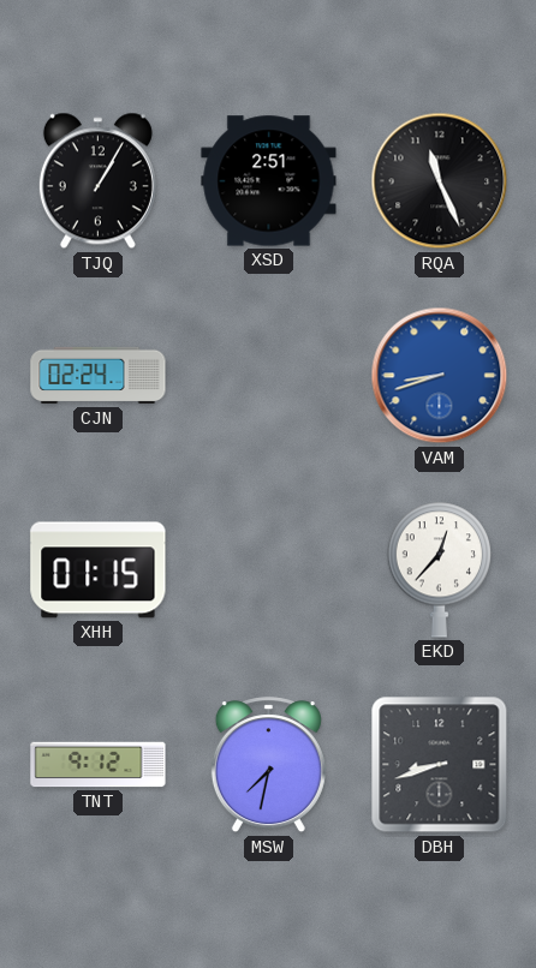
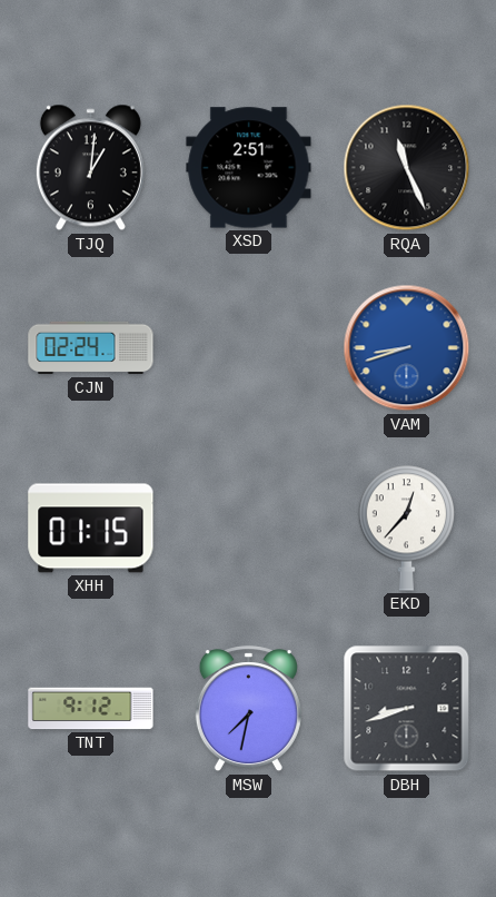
TJQ: 1:05 -> 1:01 (90, 168)
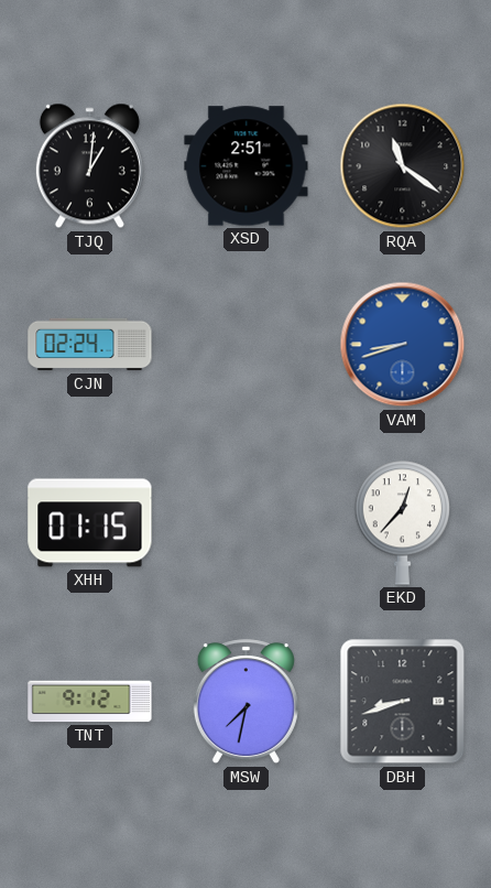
RQA: 11:26 -> 11:21 (403, 166)
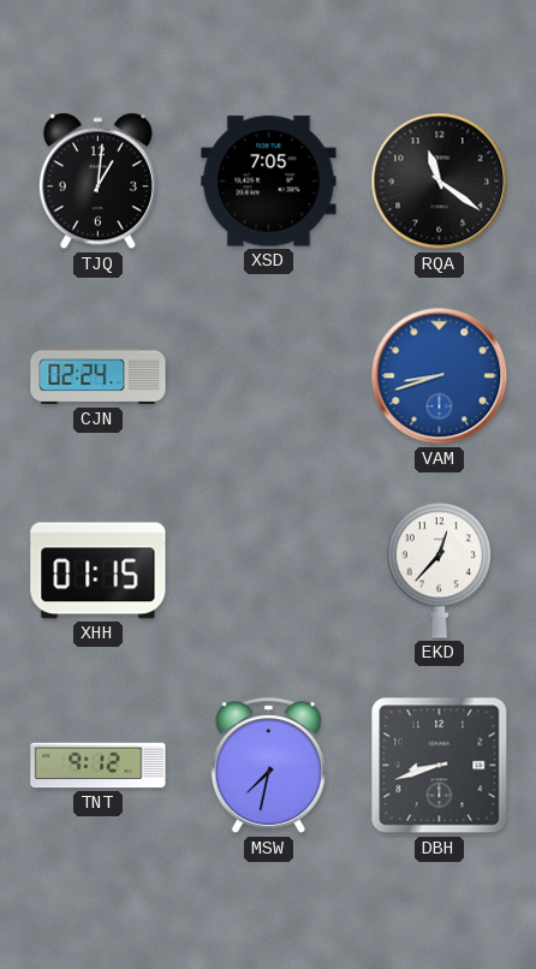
XSD: 2:51 -> 7:05 (269, 182)
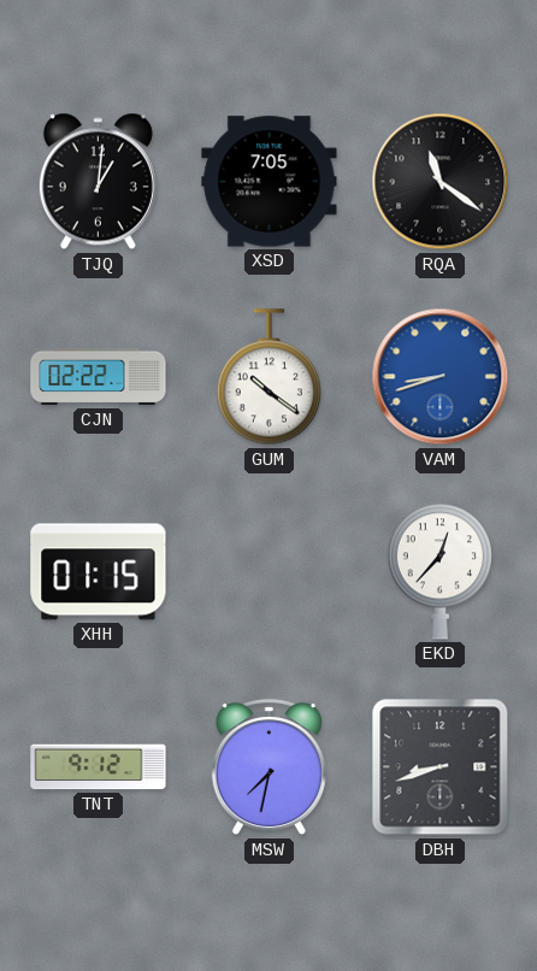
CJN: 02:24 -> 02:22 (99, 377)
GUM: none -> 10:21 (268, 377)
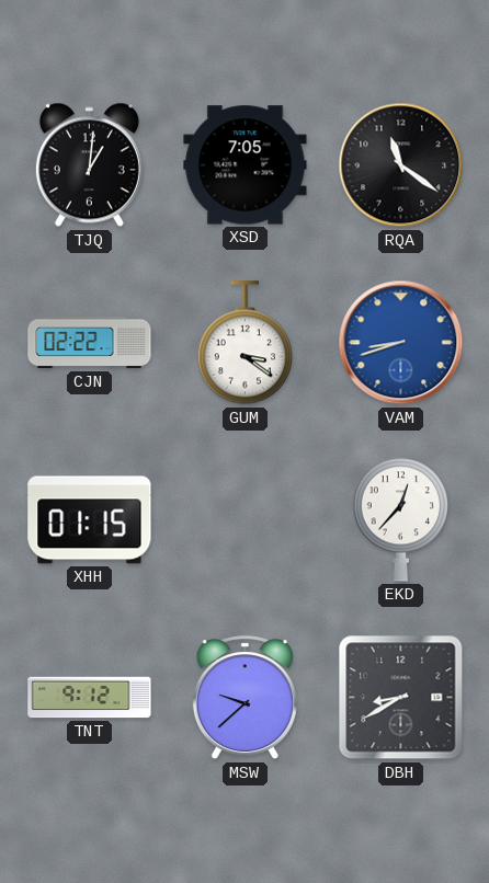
GUM: 10:21 -> 3:21 (244, 343)
MSW: 7:32 -> 9:38 (244, 698)
DBH: 8:42 -> 8:40 (401, 698)
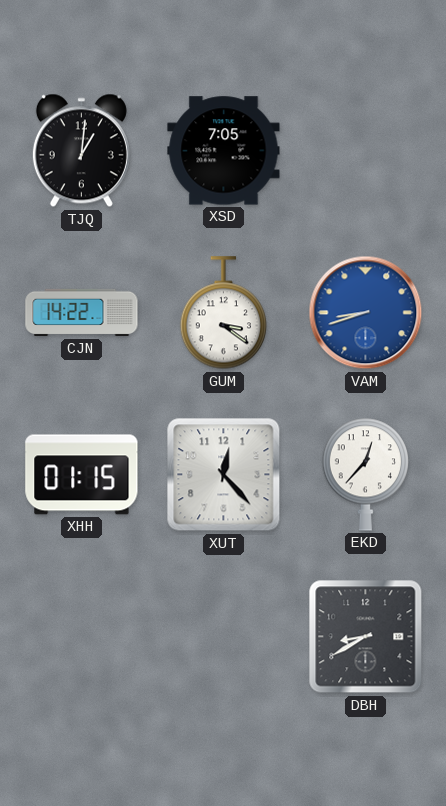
RQA: 11:21 -> none (401, 165)
CJN: 02:22 -> 14:22 (82, 313)
XUT: none -> 12:23 (224, 475)
TNT: 9:12 -> none (90, 698)
MSW: 9:38 -> none (244, 698)
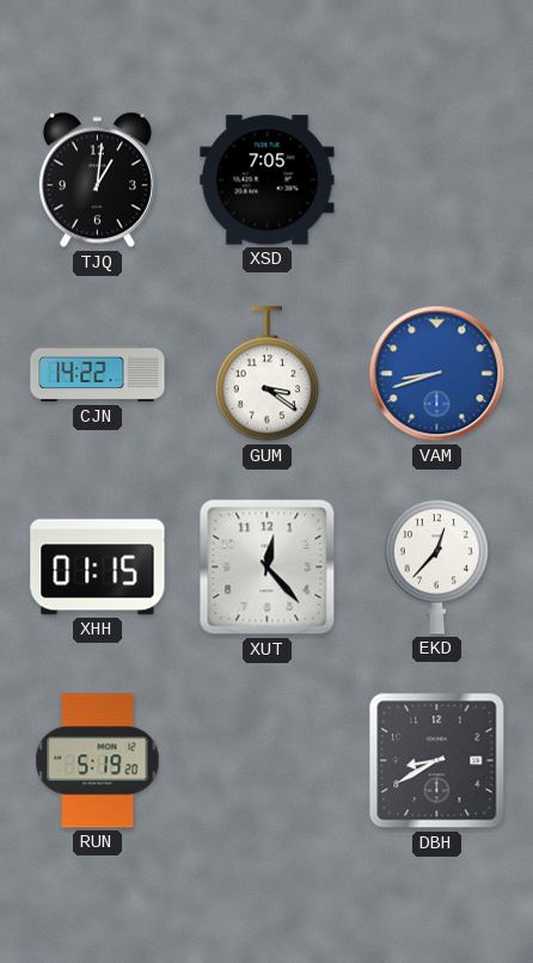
RUN: none -> 5:19 (98, 761)
